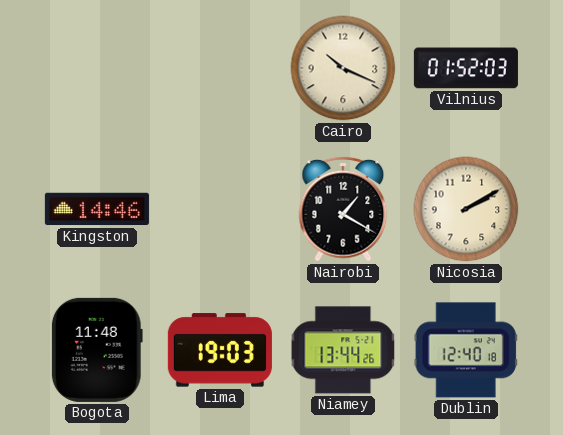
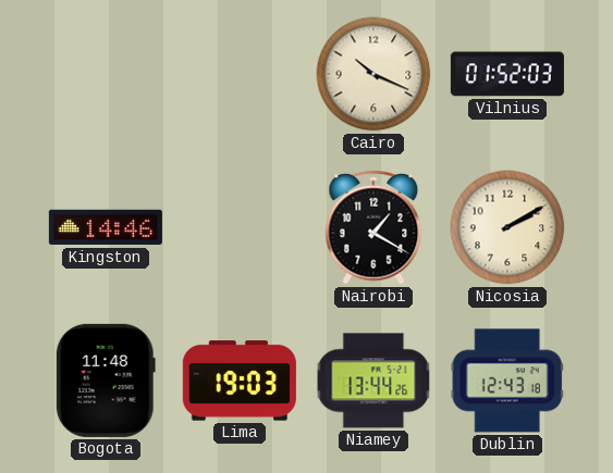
Dublin: 12:40 -> 12:43 (507, 381)
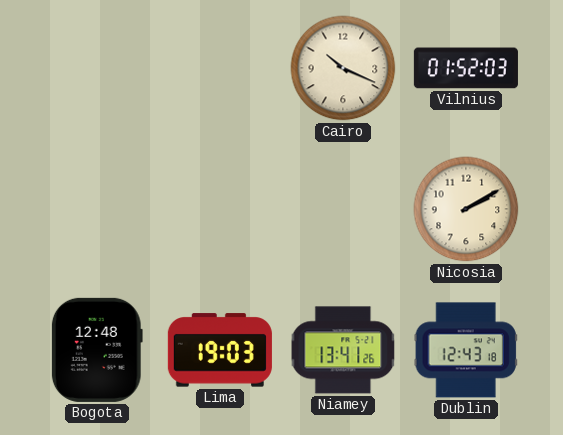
Kingston: 14:46 -> none (106, 227)
Nairobi: 1:20 -> none (373, 227)
Bogota: 11:48 -> 12:48 (97, 350)
Niamey: 13:44 -> 13:41 (343, 350)
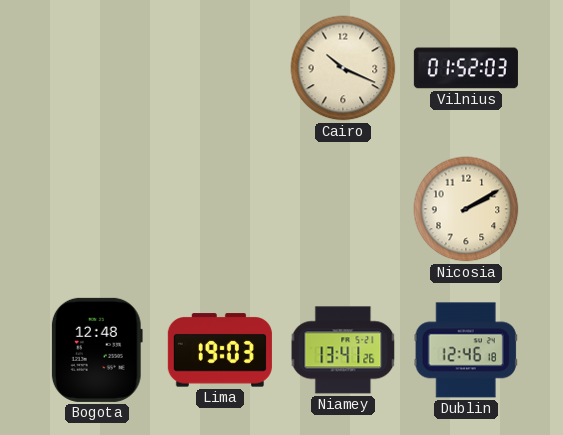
Dublin: 12:43 -> 12:46 (466, 350)
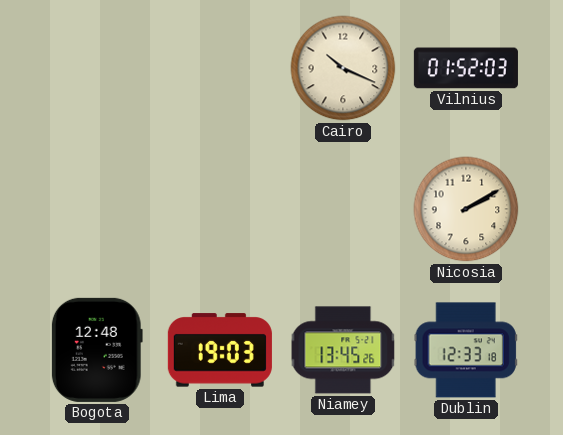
Niamey: 13:41 -> 13:45 (343, 350)
Dublin: 12:46 -> 12:33 (466, 350)
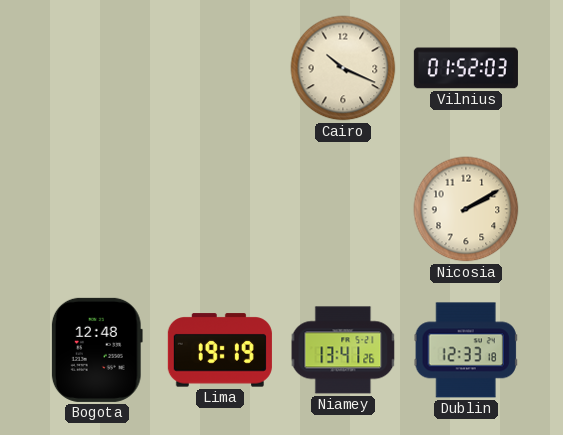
Lima: 19:03 -> 19:19 (220, 350)
Niamey: 13:45 -> 13:41 (343, 350)
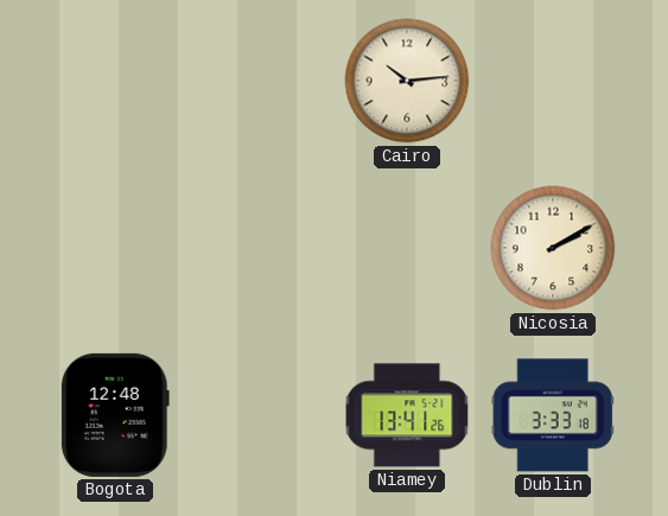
Cairo: 10:19 -> 10:14 (407, 81)
Vilnius: 01:52 -> none (466, 68)
Lima: 19:19 -> none (220, 350)
Dublin: 12:33 -> 3:33 (553, 415)
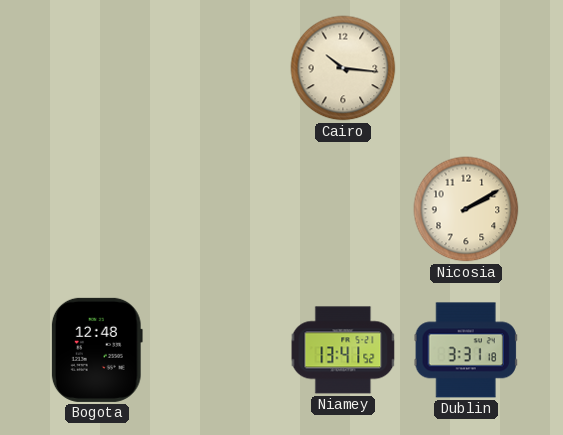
Cairo: 10:14 -> 10:16 (343, 68)
Niamey: 13:41:26 -> 13:41:52 (343, 350)
Dublin: 3:33 -> 3:31 (466, 350)
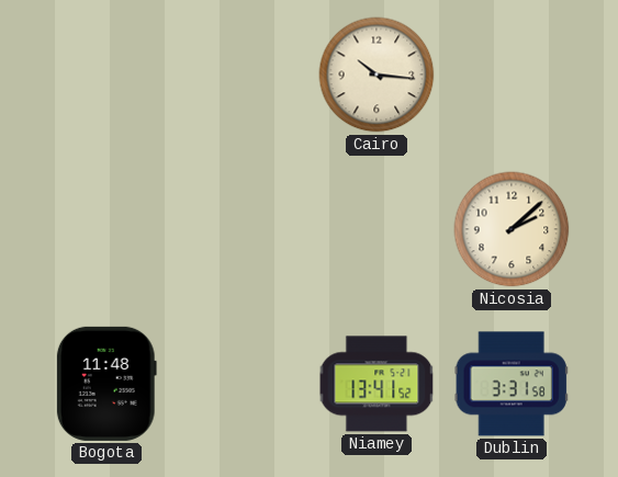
Nicosia: 2:10 -> 2:08 (512, 229)
Bogota: 12:48 -> 11:48 (106, 384)
Dublin: 3:31:18 -> 3:31:58 (512, 384)
